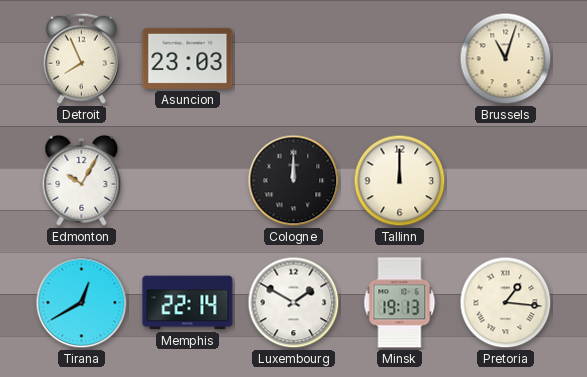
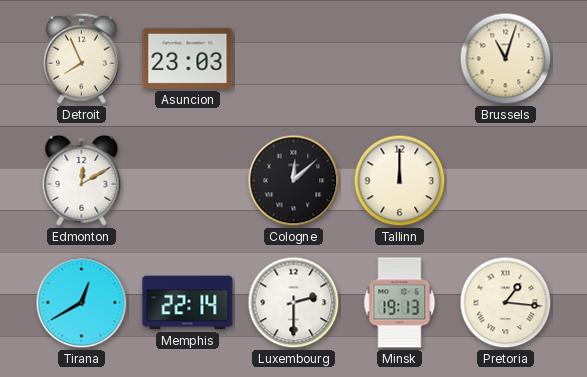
Edmonton: 10:05 -> 12:10 (82, 180)
Cologne: 12:00 -> 12:08 (294, 181)
Luxembourg: 1:50 -> 2:30 (294, 303)
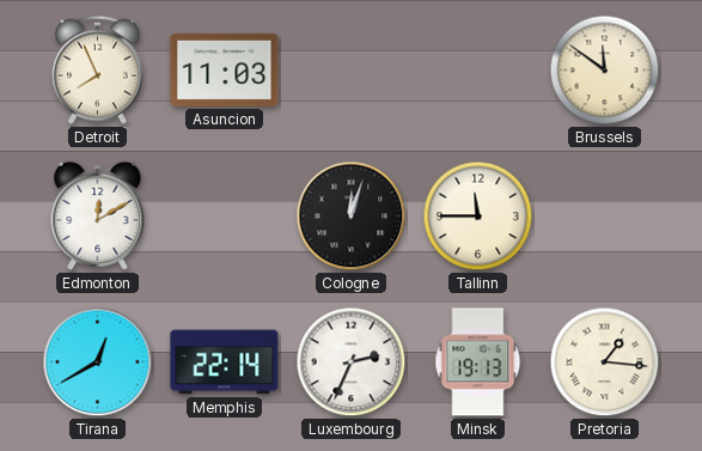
Asuncion: 23:03 -> 11:03 (225, 69)
Brussels: 11:03 -> 11:51 (605, 71)
Cologne: 12:08 -> 12:03 (352, 217)
Tallinn: 12:00 -> 11:45 (478, 217)
Luxembourg: 2:30 -> 2:34 (352, 362)
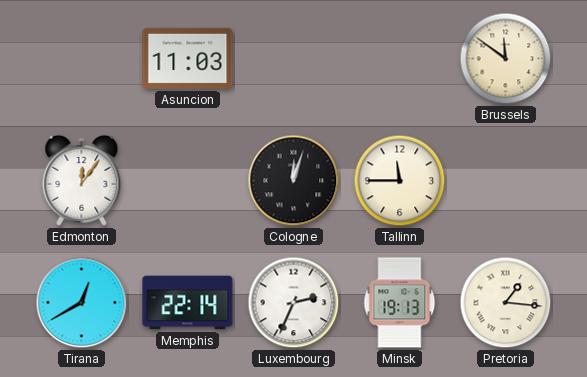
Detroit: 7:56 -> none (98, 69)
Edmonton: 12:10 -> 12:06 (82, 180)
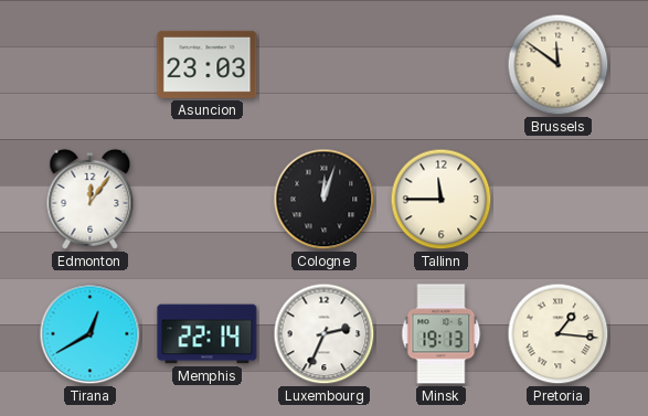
Asuncion: 11:03 -> 23:03 (208, 64)
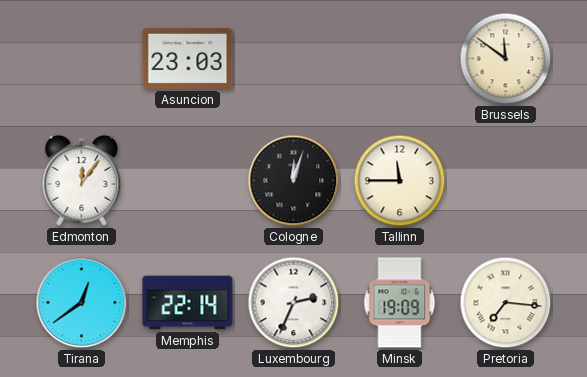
Tirana: 12:40 -> 12:39 (82, 303)
Minsk: 19:13 -> 19:09 (400, 303)
Pretoria: 1:16 -> 7:16 (506, 303)
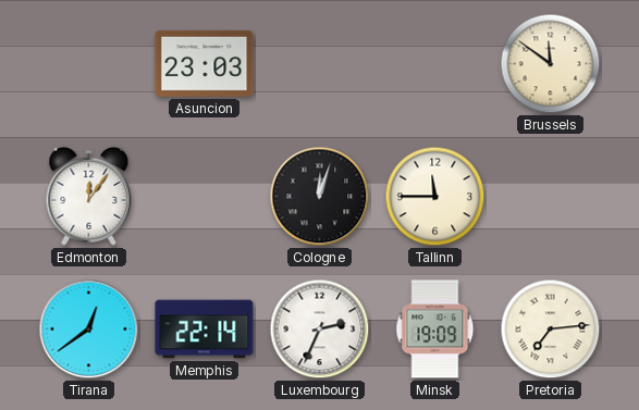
Pretoria: 7:16 -> 7:14 (551, 330)
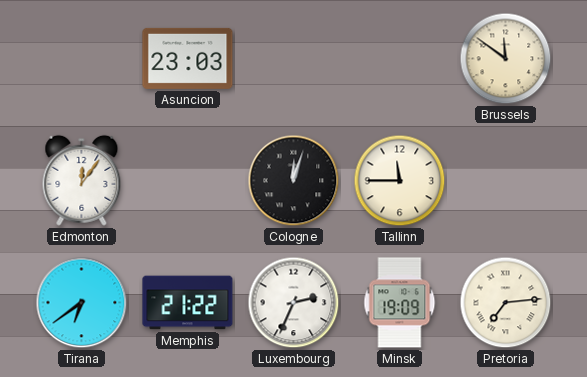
Tirana: 12:39 -> 6:39 (82, 303)
Memphis: 22:14 -> 21:22 (188, 303)
